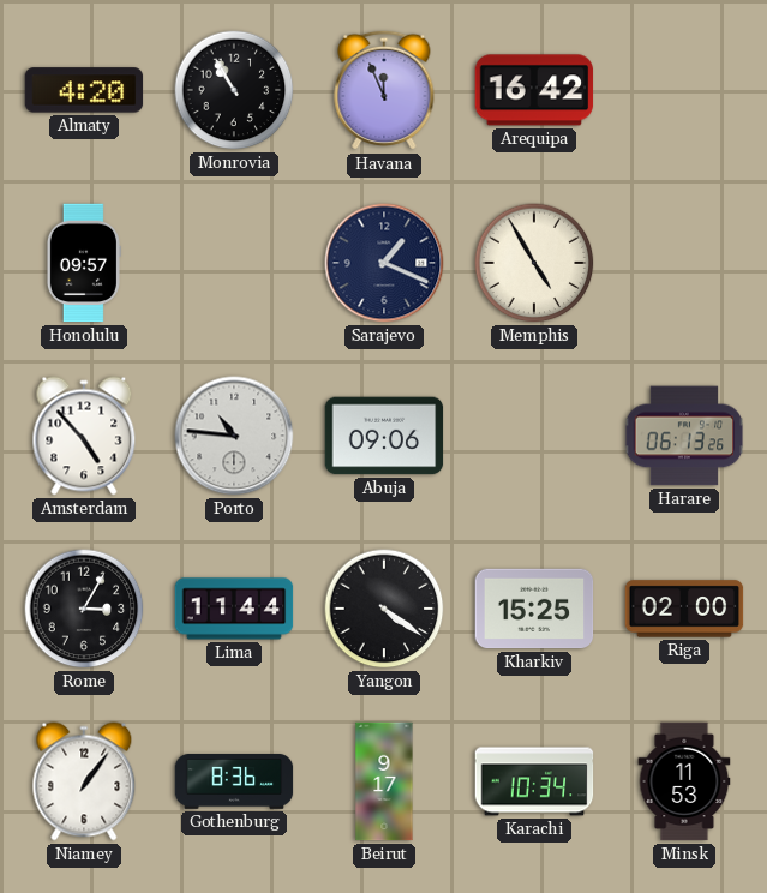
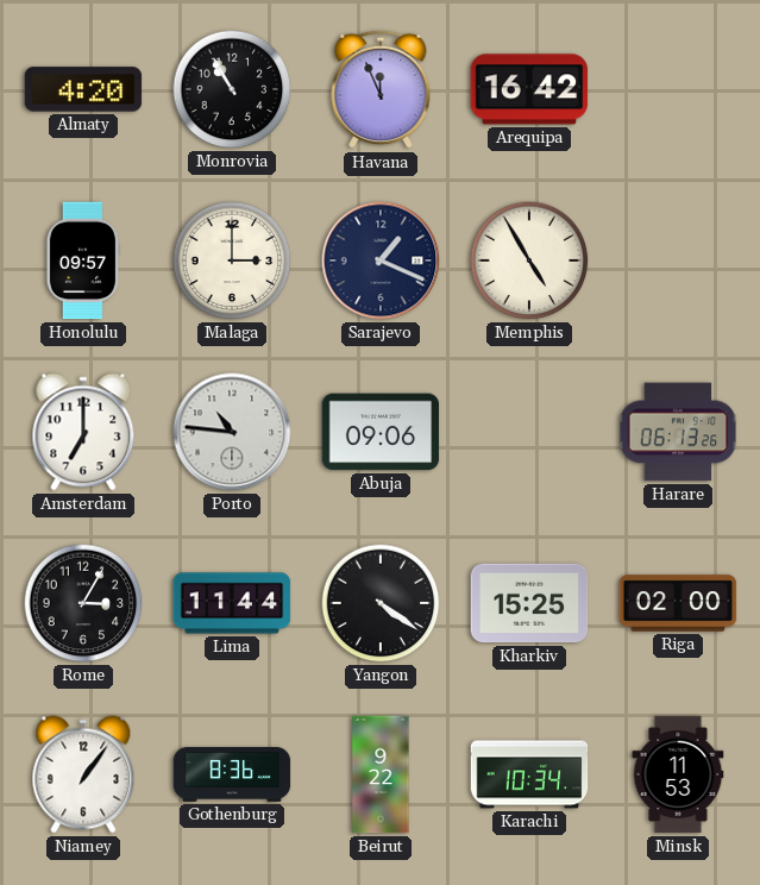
Malaga: none -> 3:00 (232, 261)
Amsterdam: 4:53 -> 7:00 (83, 432)
Beirut: 9:17 -> 9:22 (381, 774)
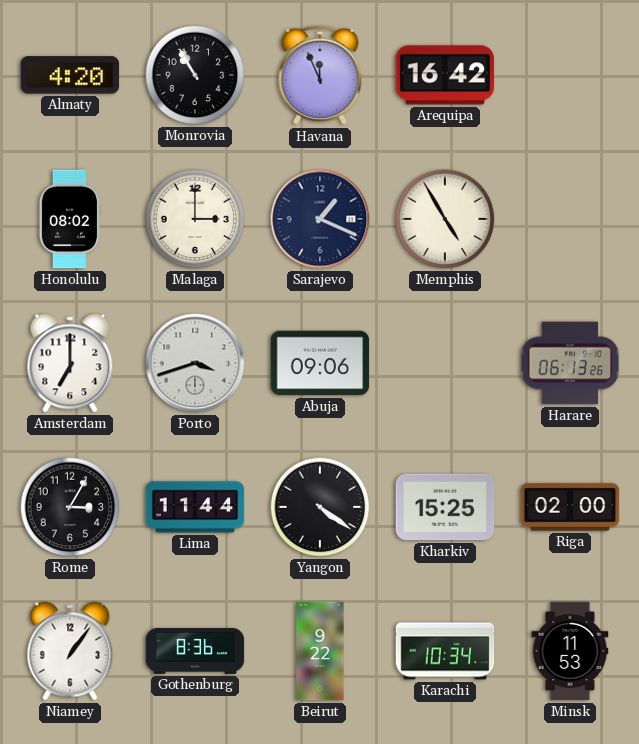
Honolulu: 09:57 -> 08:02 (69, 219)
Porto: 10:46 -> 3:42 (195, 363)
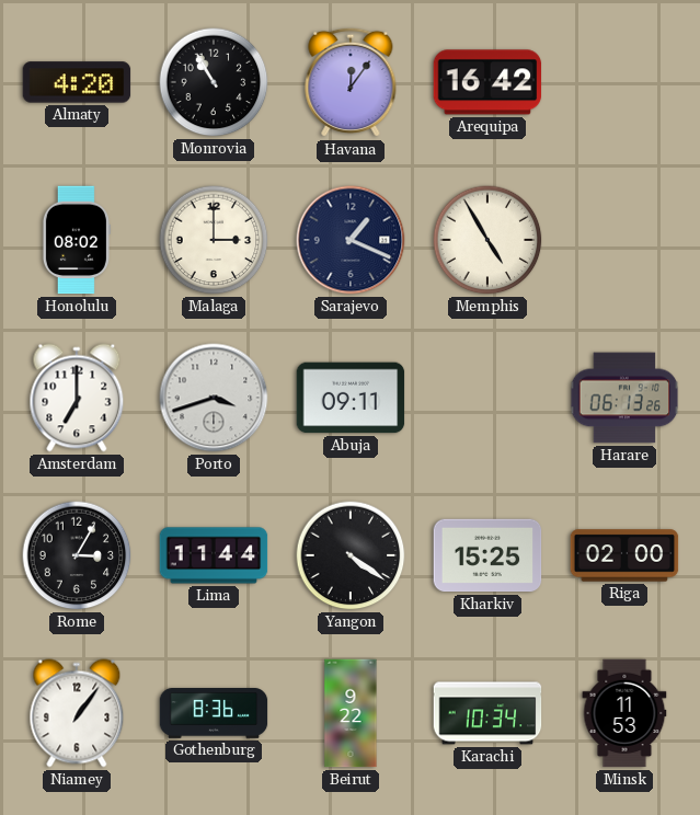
Havana: 11:56 -> 12:06 (351, 82)
Abuja: 09:06 -> 09:11 (351, 398)
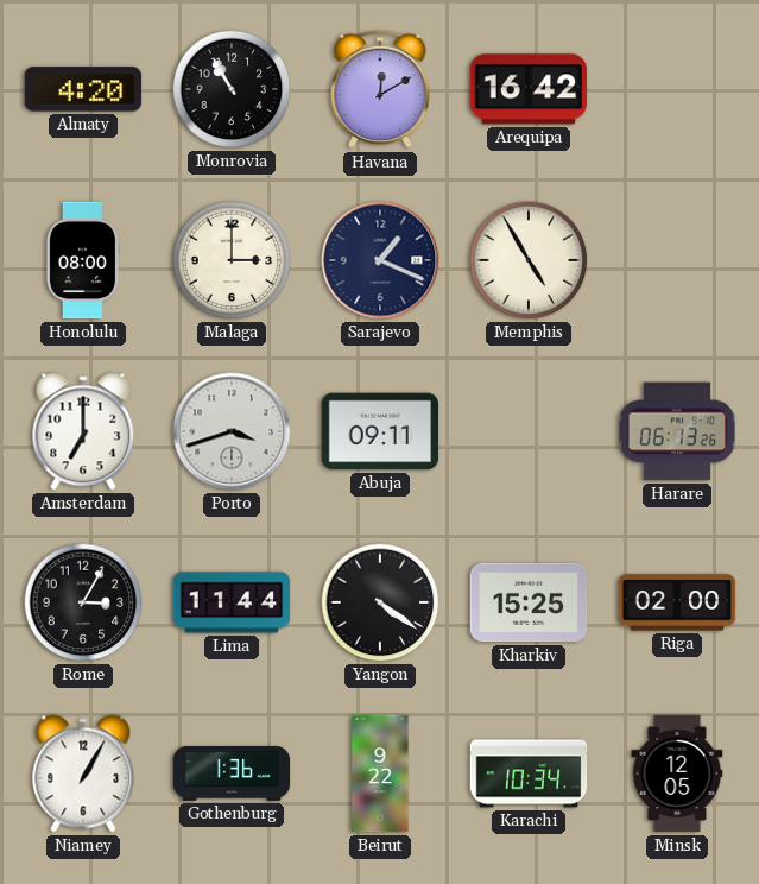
Havana: 12:06 -> 12:10 (380, 89)
Honolulu: 08:02 -> 08:00 (82, 260)
Niamey: 1:06 -> 1:05 (83, 773)
Gothenburg: 8:36 -> 1:36 (232, 775)
Minsk: 11:53 -> 12:05 (677, 773)
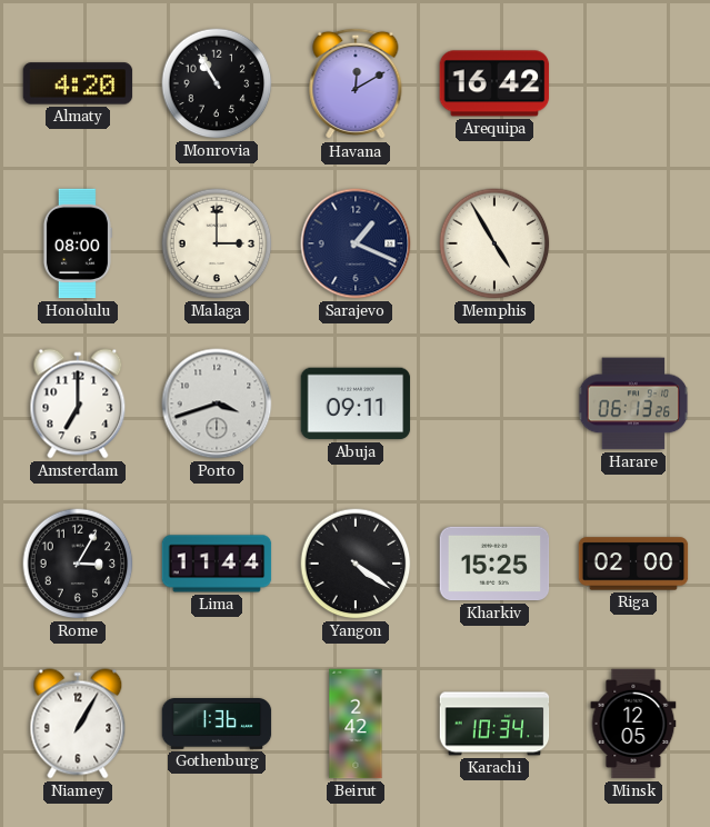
Beirut: 9:22 -> 2:42 (356, 724)
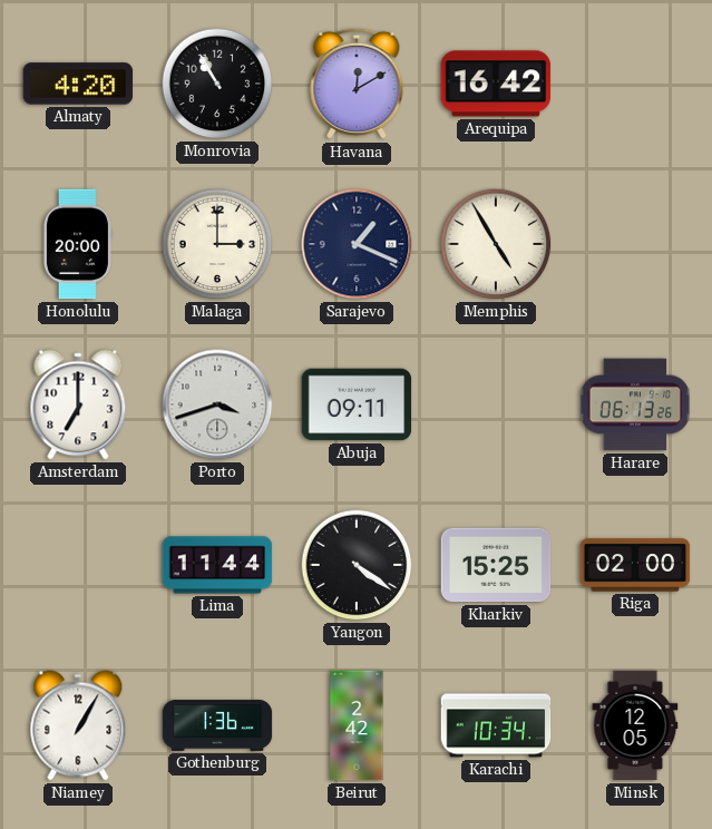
Honolulu: 08:00 -> 20:00 (77, 244)
Rome: 3:05 -> none (78, 564)
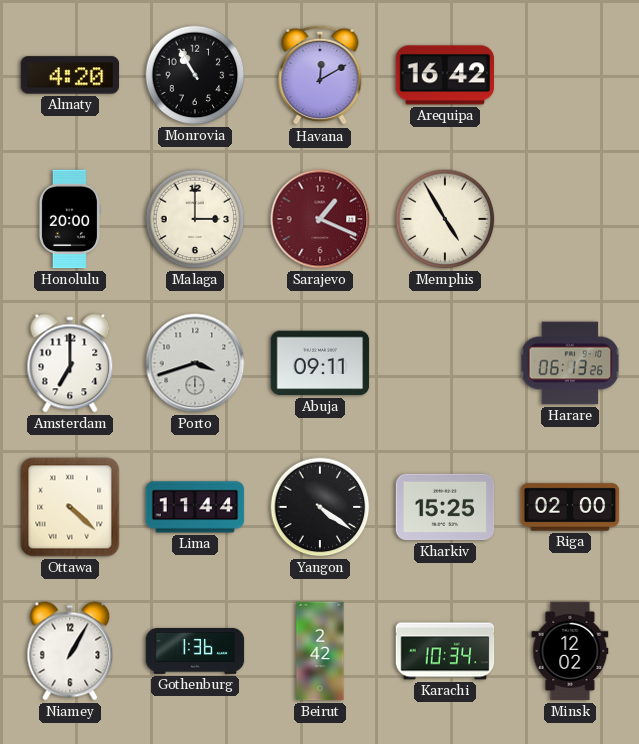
Sarajevo dial: navy -> burgundy (320, 219)
Ottawa: none -> 4:22 (70, 507)
Minsk: 12:05 -> 12:02 (570, 651)
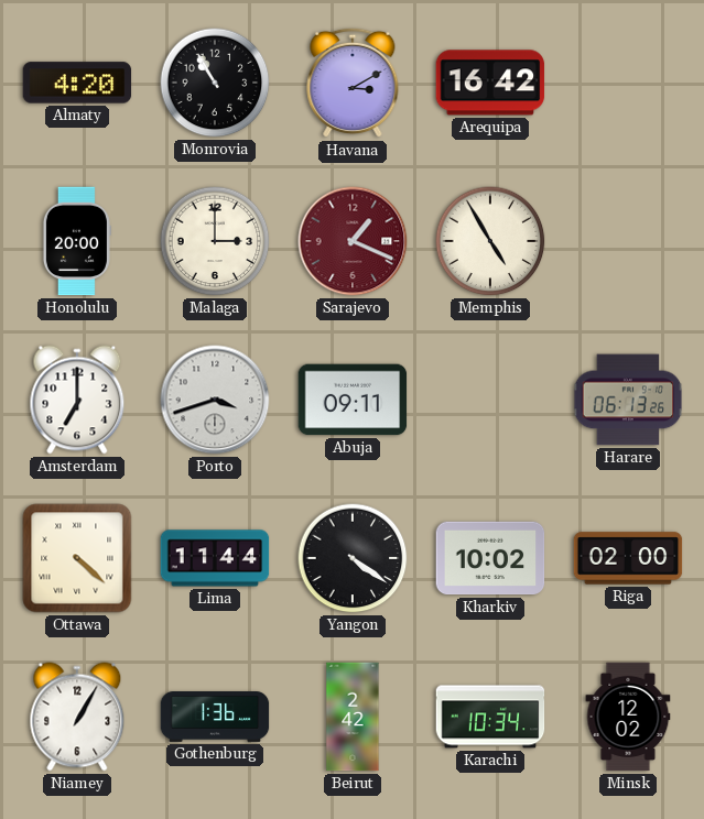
Havana: 12:10 -> 3:10 (353, 83)
Kharkiv: 15:25 -> 10:02 (490, 558)
